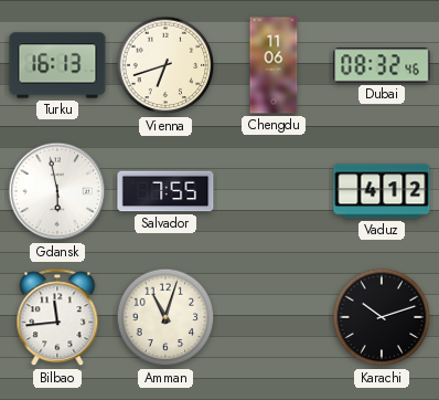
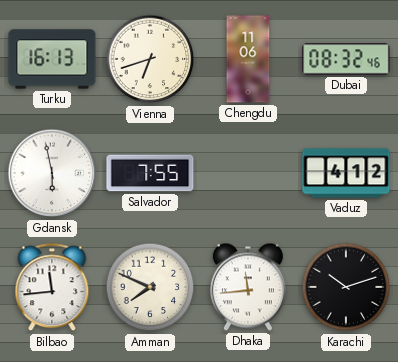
Amman: 11:03 -> 7:49 (150, 287)
Dhaka: none -> 11:44 (248, 287)
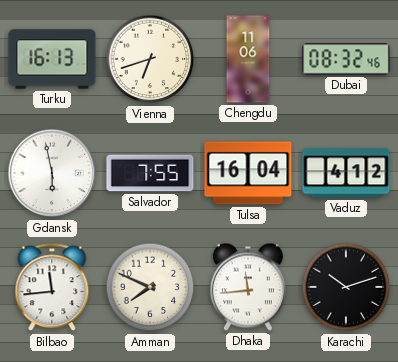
Tulsa: none -> 16:04 (248, 173)
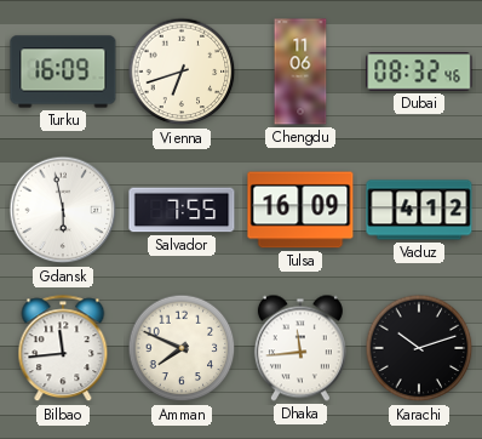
Turku: 16:13 -> 16:09 (63, 72)
Tulsa: 16:04 -> 16:09 (300, 210)
